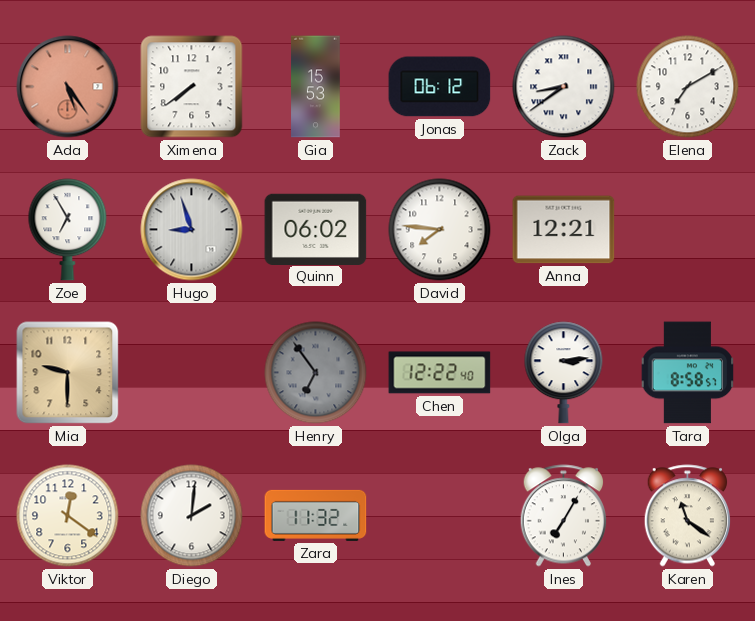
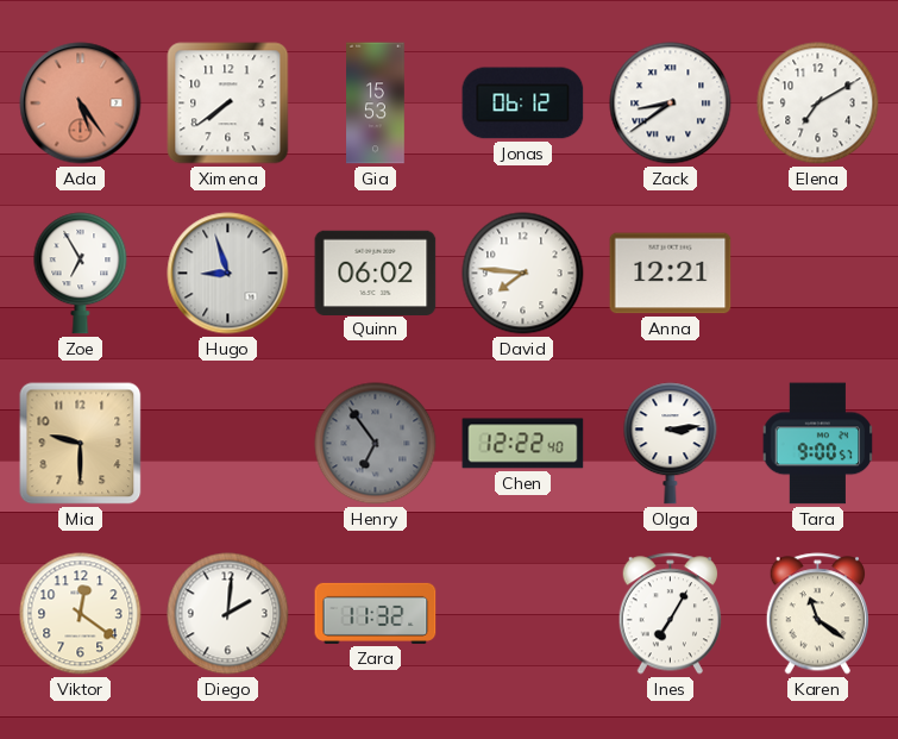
Tara: 8:58 -> 9:00 (818, 444)
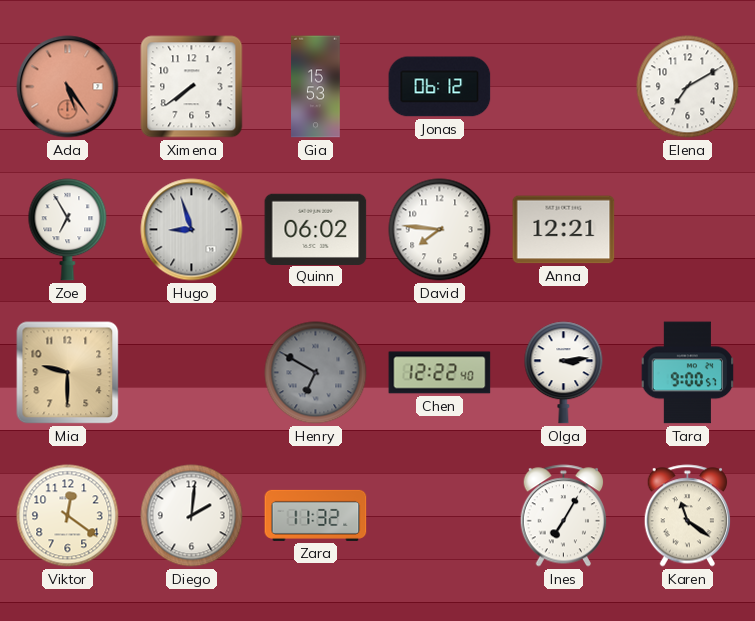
Zack: 8:39 -> none (671, 104)
Henry: 6:54 -> 6:50 (316, 373)
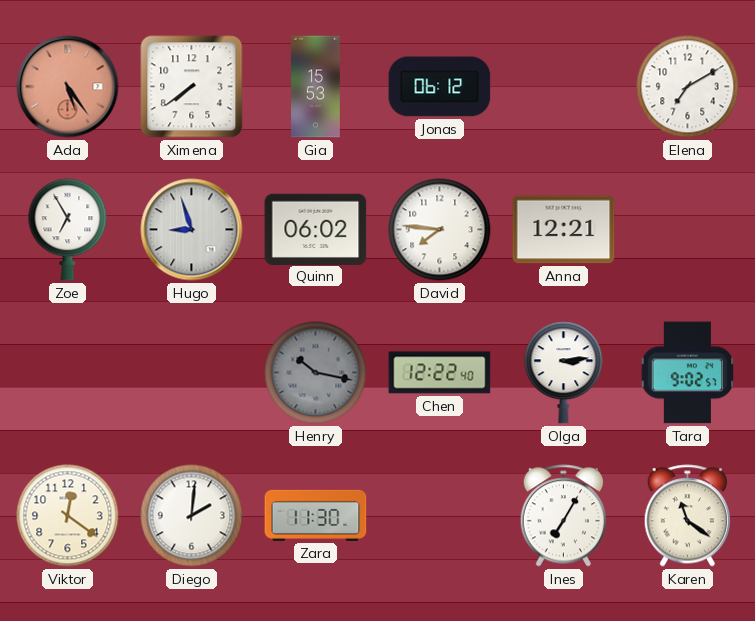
Mia: 9:30 -> none (68, 373)
Henry: 6:50 -> 10:17 (316, 373)
Tara: 9:00 -> 9:02 (688, 373)
Zara: 11:32 -> 11:30 (316, 515)
